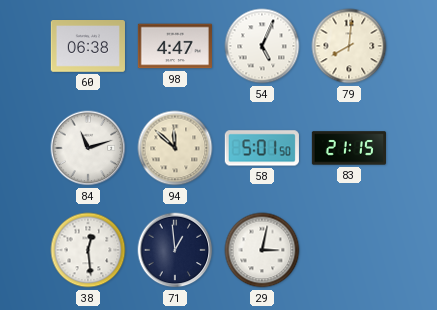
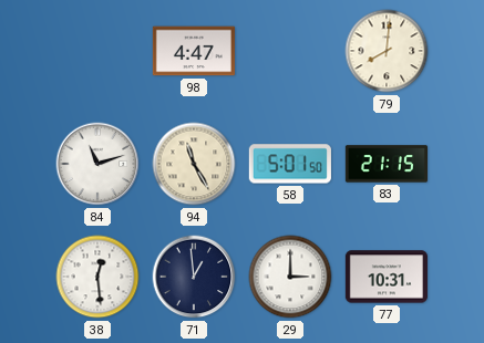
60: 06:38 -> none (88, 47)
54: 5:04 -> none (262, 46)
94: 11:52 -> 11:25 (194, 164)
29: 3:02 -> 3:00 (290, 277)
77: none -> 10:31 (387, 277)
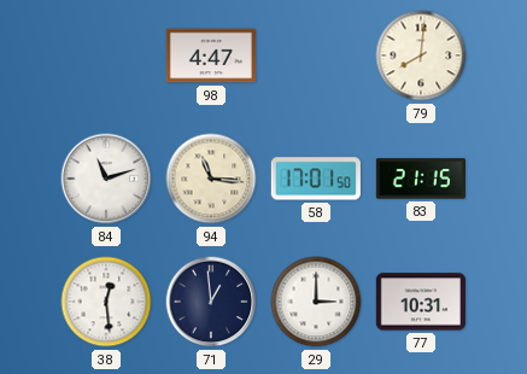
94: 11:25 -> 11:16 (211, 179)
58: 5:01 -> 17:01 (316, 179)
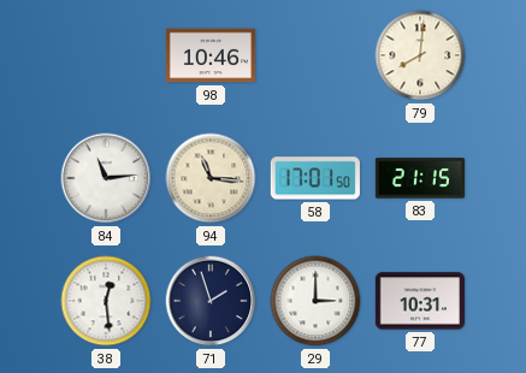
98: 4:47 -> 10:46 (209, 55)
84: 11:12 -> 11:14 (106, 178)
71: 12:59 -> 1:57 (211, 301)
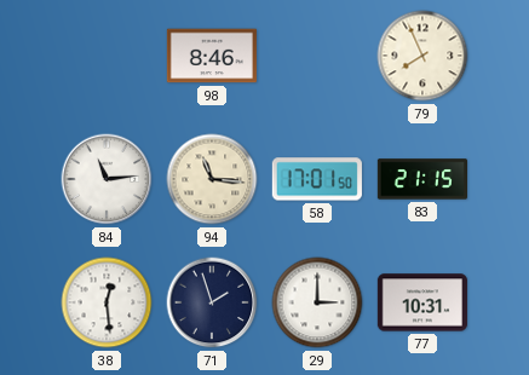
98: 10:46 -> 8:46 (211, 56)
79: 8:01 -> 7:56 (422, 56)
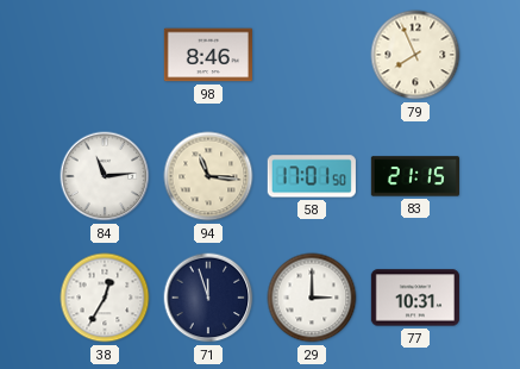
38: 12:29 -> 12:35 (105, 298)
71: 1:57 -> 11:57 (208, 298)
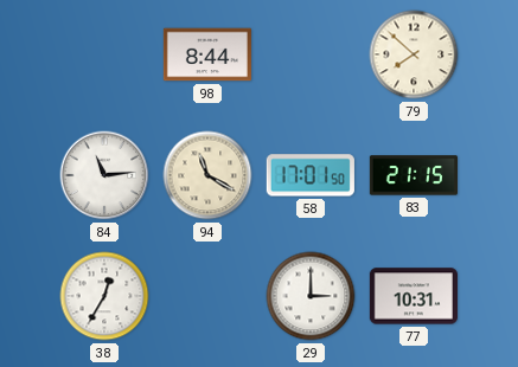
98: 8:46 -> 8:44 (206, 54)
79: 7:56 -> 7:52 (414, 54)
94: 11:16 -> 11:20 (207, 175)
71: 11:57 -> none (208, 298)
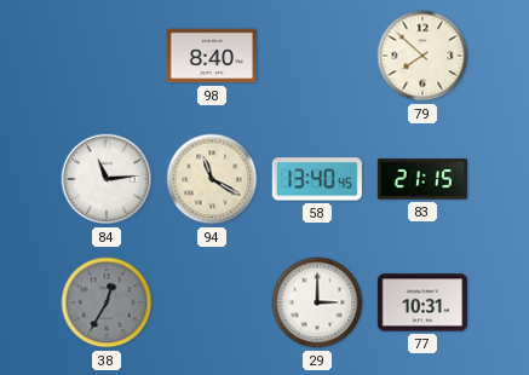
98: 8:44 -> 8:40 (211, 56)
58: 17:01 -> 13:40 (317, 179)
38 dial: white -> grey (107, 302)
